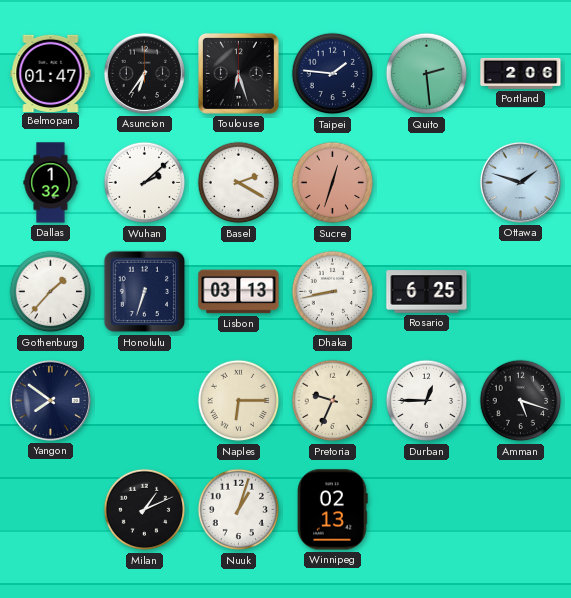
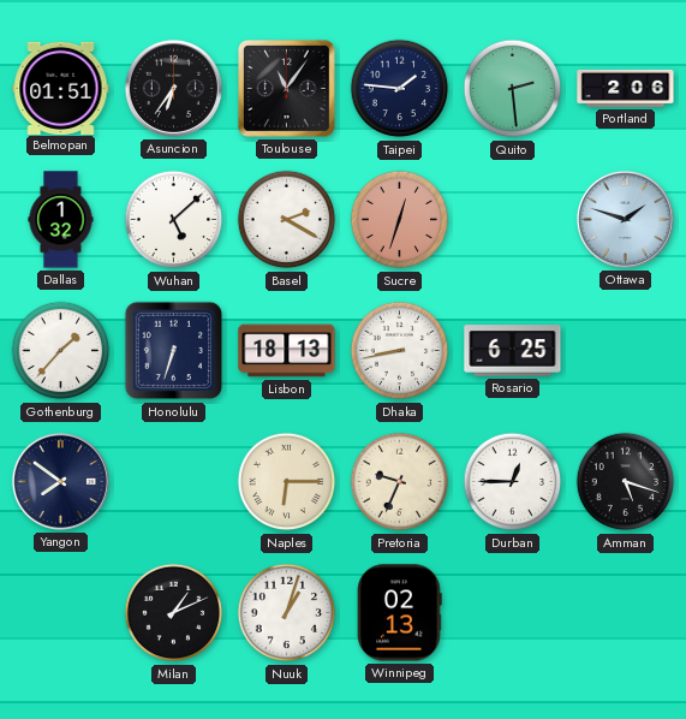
Belmopan: 01:47 -> 01:51 (61, 88)
Toulouse: 6:27 -> 11:06 (287, 89)
Wuhan: 2:08 -> 5:08 (174, 220)
Lisbon: 03:13 -> 18:13 (287, 351)
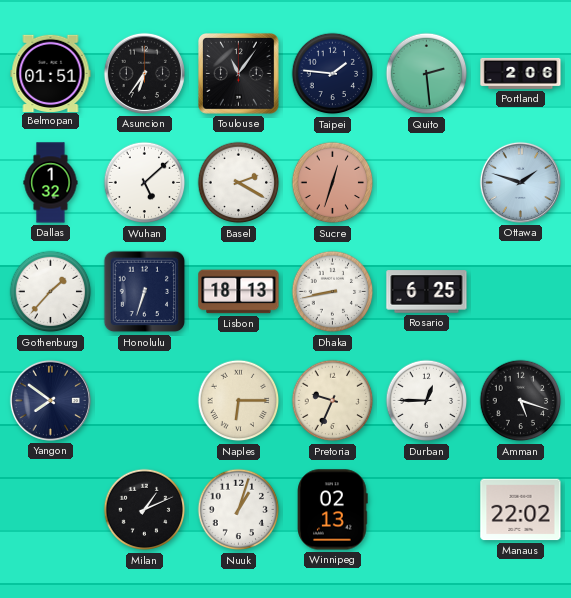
Manaus: none -> 22:02 (521, 510)
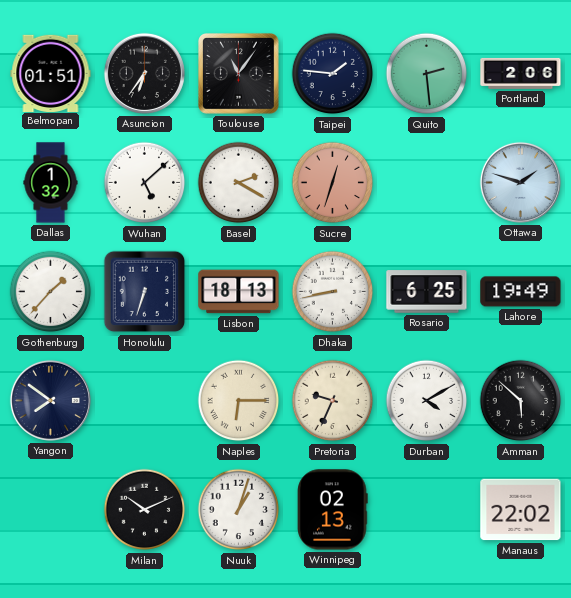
Lahore: none -> 19:49 (521, 292)
Durban: 12:45 -> 4:10 (427, 401)
Amman: 5:18 -> 5:52 (521, 401)
Milan: 1:11 -> 10:11 (145, 510)
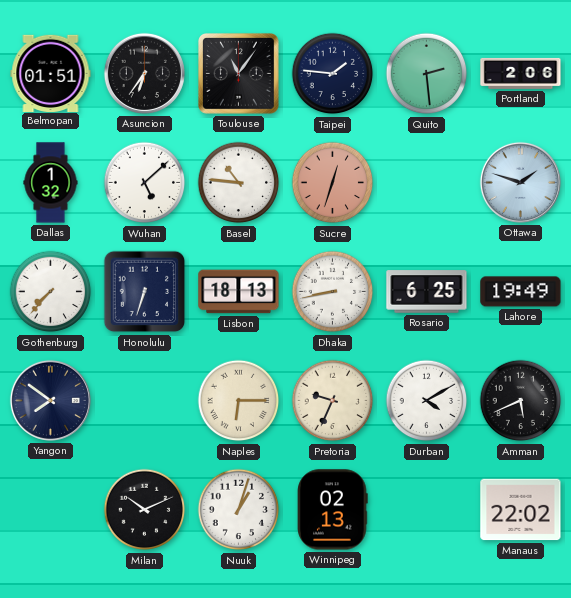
Basel: 2:20 -> 10:46 (239, 183)
Gothenburg: 1:37 -> 7:37 (51, 292)
Amman: 5:52 -> 5:41 (521, 401)
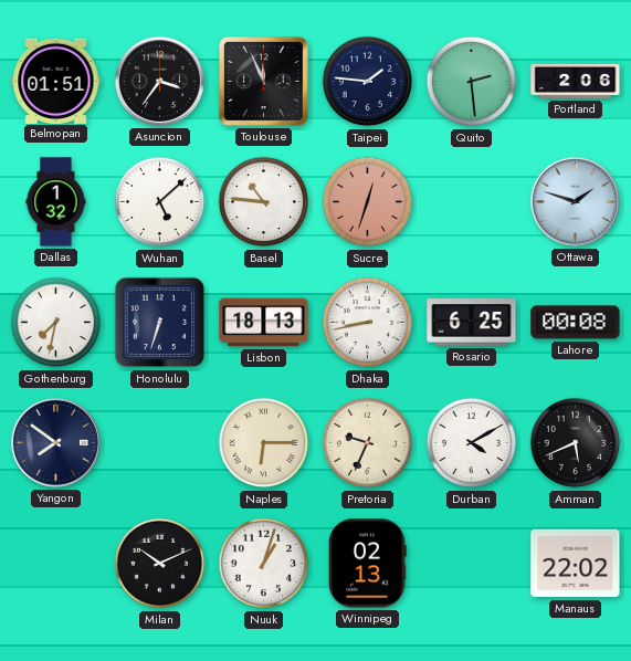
Asuncion: 6:36 -> 3:36 (159, 81)
Toulouse: 11:06 -> 11:56 (264, 82)
Gothenburg: 7:37 -> 7:32 (56, 323)
Lahore: 19:49 -> 00:08 (576, 323)
